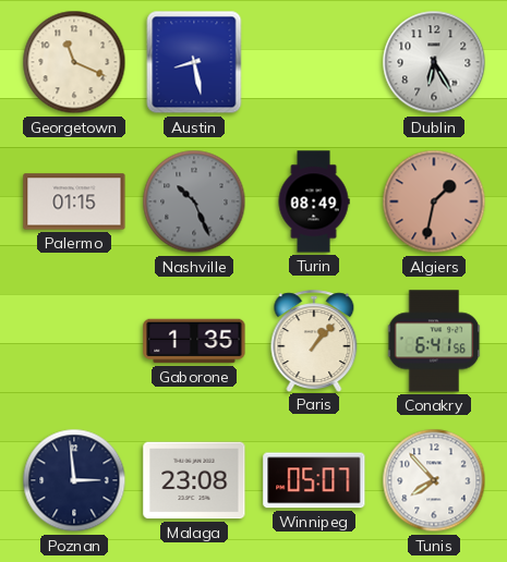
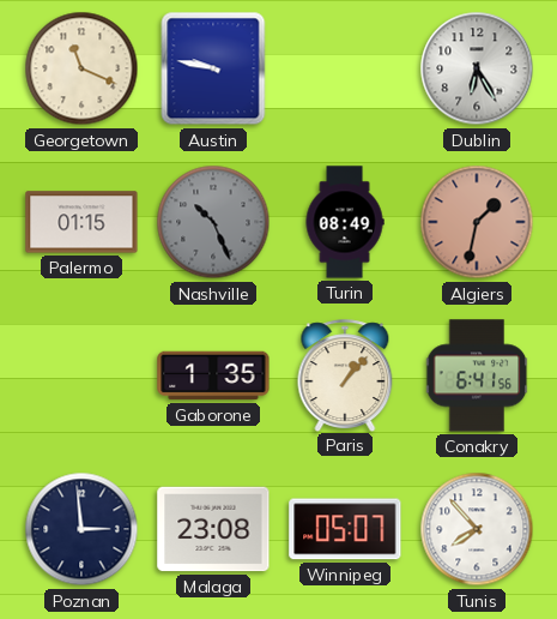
Austin: 8:28 -> 9:47 (213, 68)
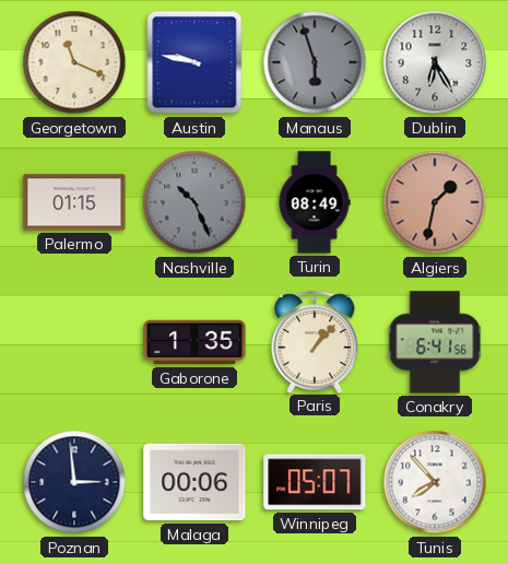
Manaus: none -> 5:57 (315, 62)
Malaga: 23:08 -> 00:06 (194, 482)
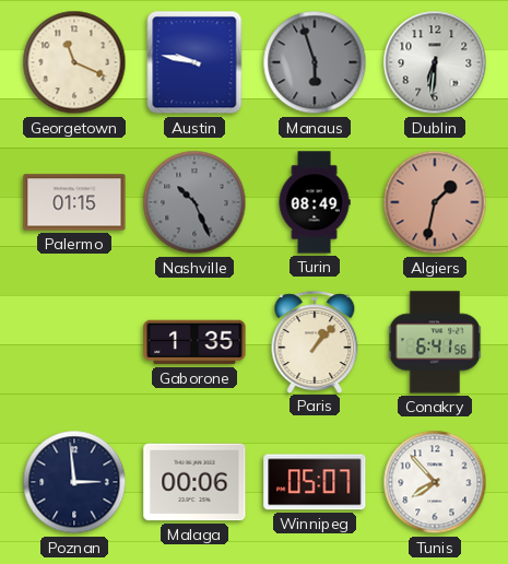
Dublin: 6:25 -> 6:31 (435, 62)
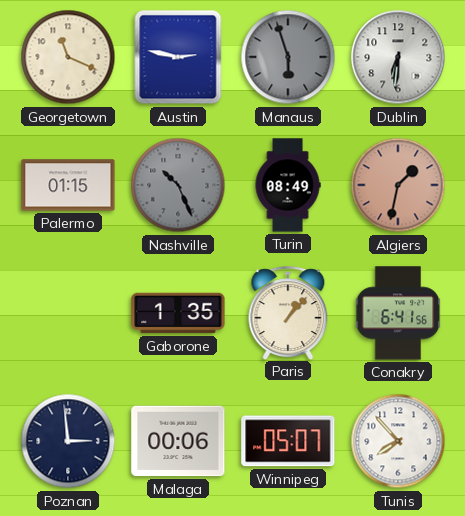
Austin: 9:47 -> 2:47 (178, 57)
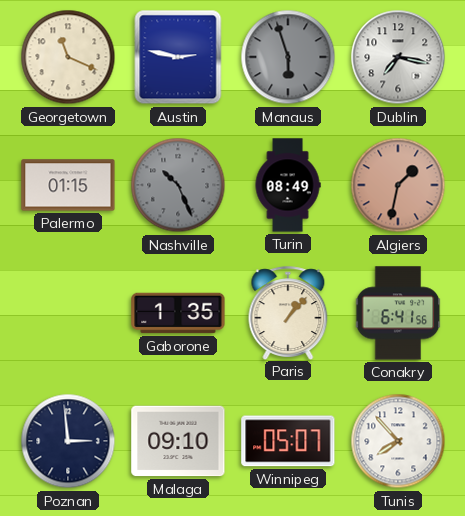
Dublin: 6:31 -> 7:17 (398, 57)
Malaga: 00:06 -> 09:10 (178, 441)
